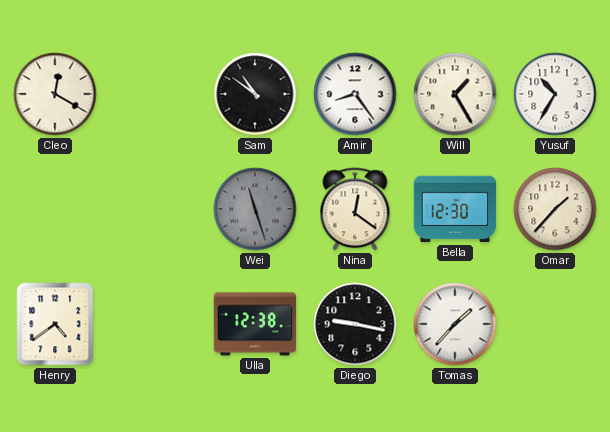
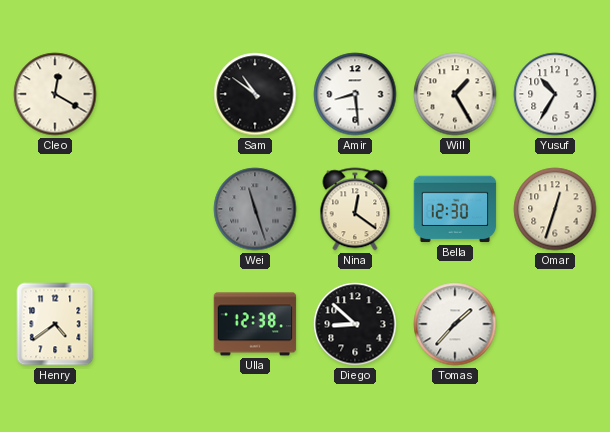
Amir: 8:24 -> 8:29 (355, 94)
Omar: 1:37 -> 12:33 (555, 209)
Diego: 9:17 -> 8:52 (355, 324)
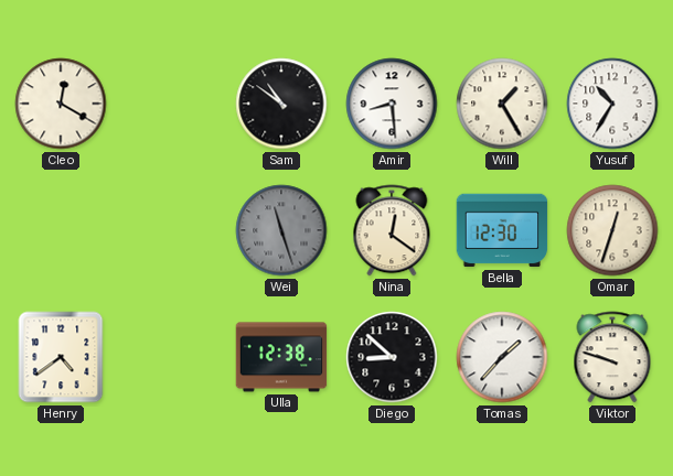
Viktor: none -> 9:48 (612, 357)
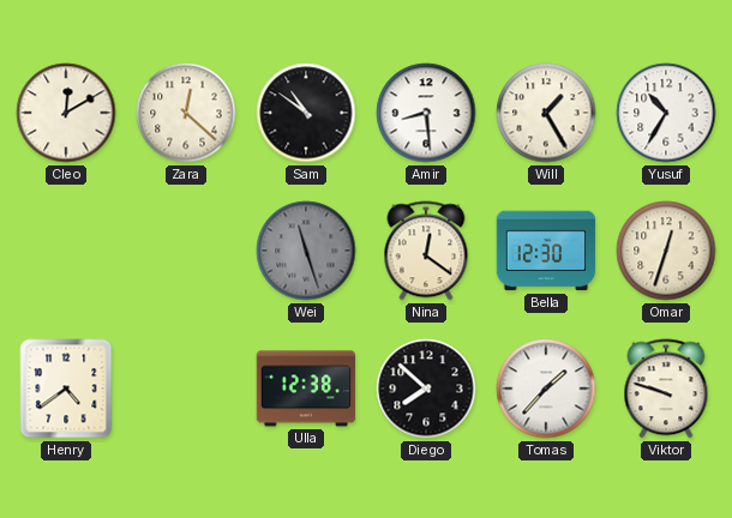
Cleo: 12:20 -> 12:10 (66, 113)
Zara: none -> 12:22 (186, 113)
Diego: 8:52 -> 7:52 (426, 389)
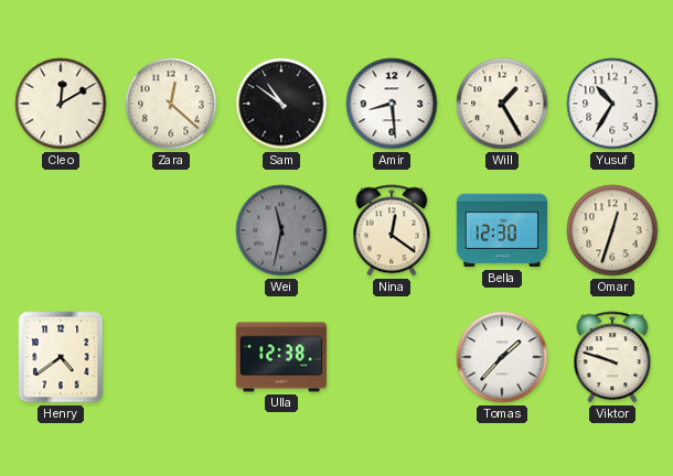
Wei: 11:27 -> 11:32 (281, 230)
Diego: 7:52 -> none (426, 389)
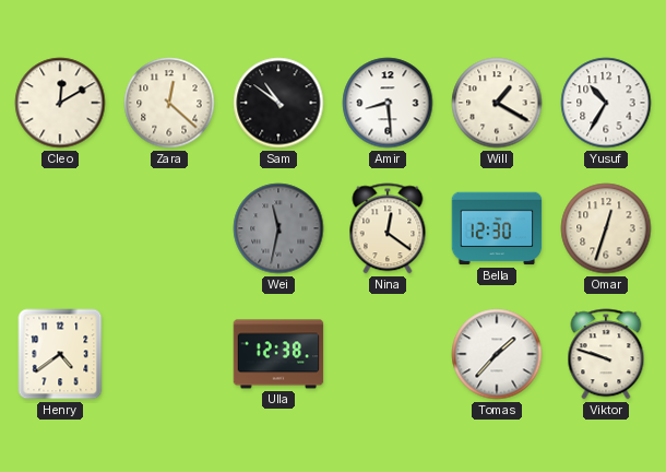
Will: 1:25 -> 1:20 (497, 103)
